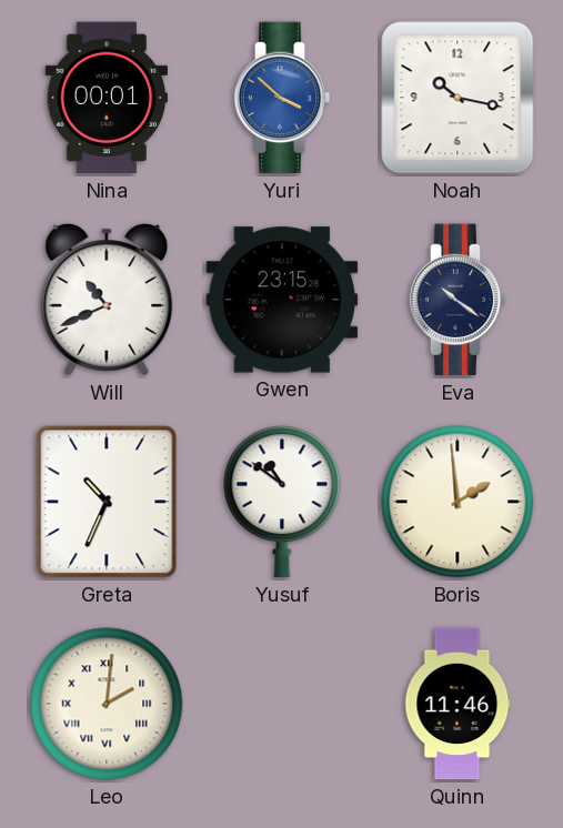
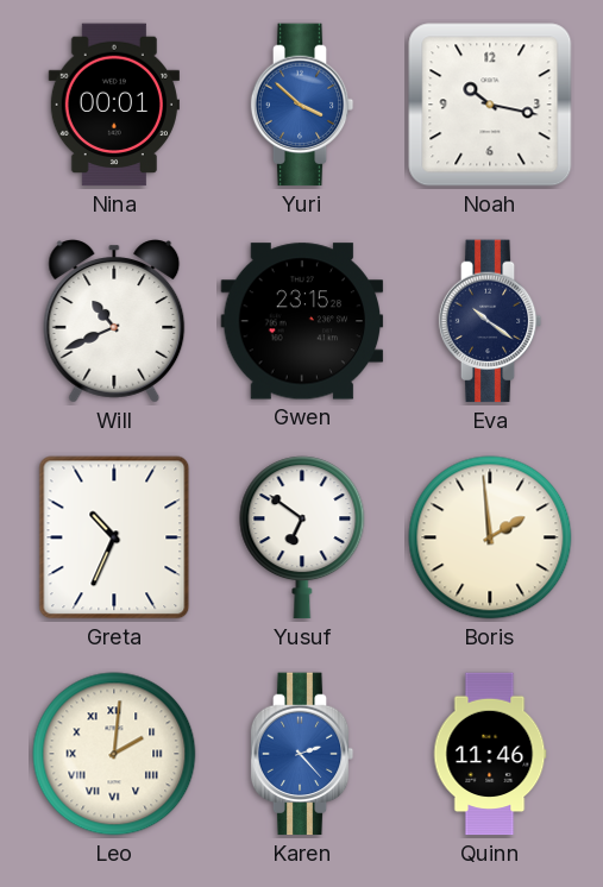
Yusuf: 10:51 -> 6:51 (302, 537)
Karen: none -> 2:23 (302, 754)
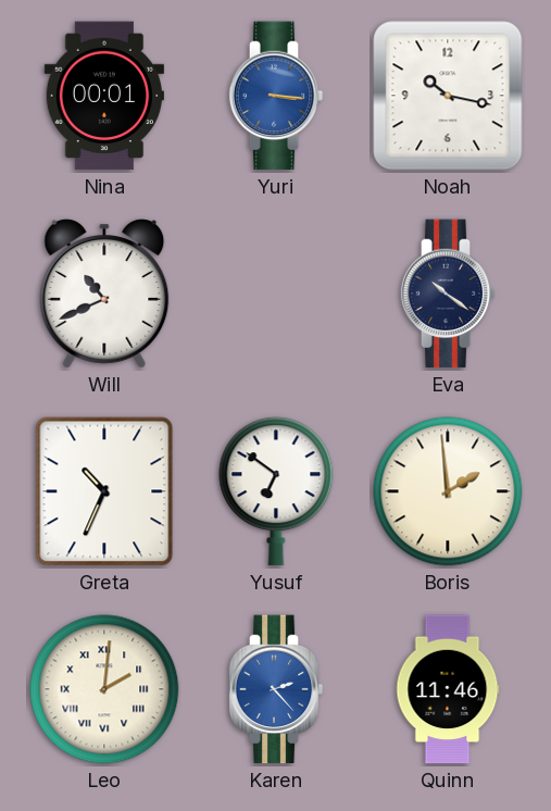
Yuri: 3:52 -> 3:16 (276, 96)
Gwen: 23:15 -> none (302, 321)
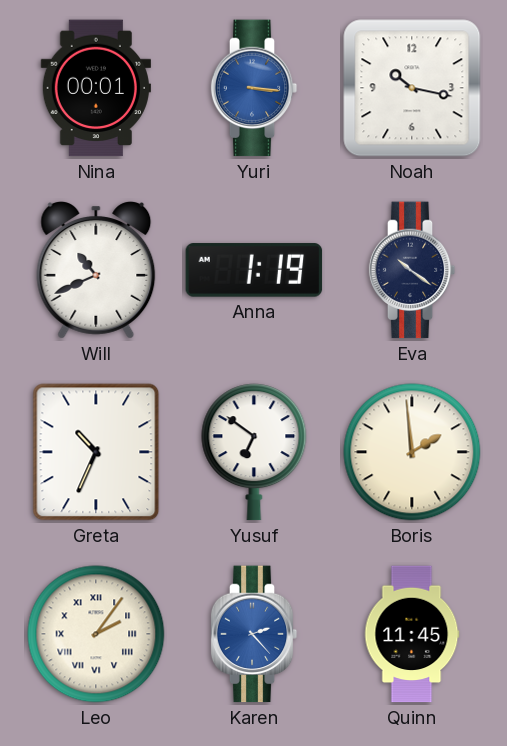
Anna: none -> 1:19 (254, 270)
Leo: 2:01 -> 2:06 (96, 634)
Quinn: 11:46 -> 11:45 (412, 634)
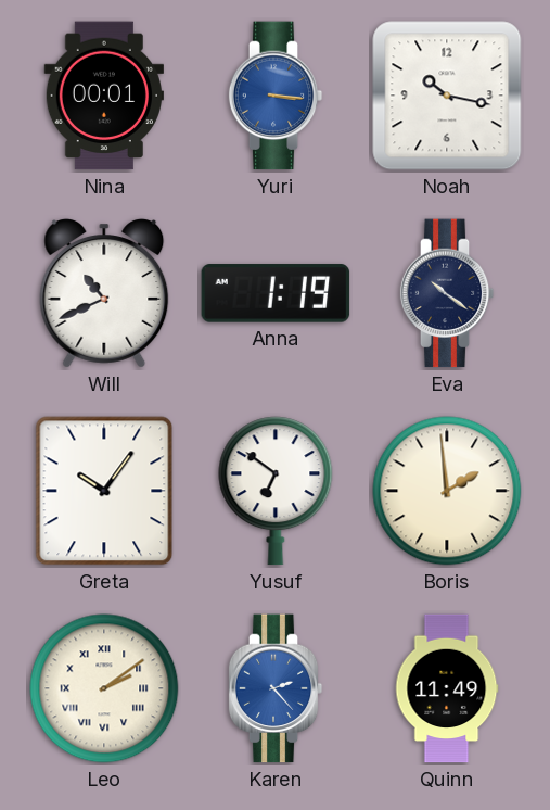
Greta: 10:34 -> 10:06 (104, 491)
Leo: 2:06 -> 2:09 (104, 688)
Quinn: 11:45 -> 11:49 (447, 688)
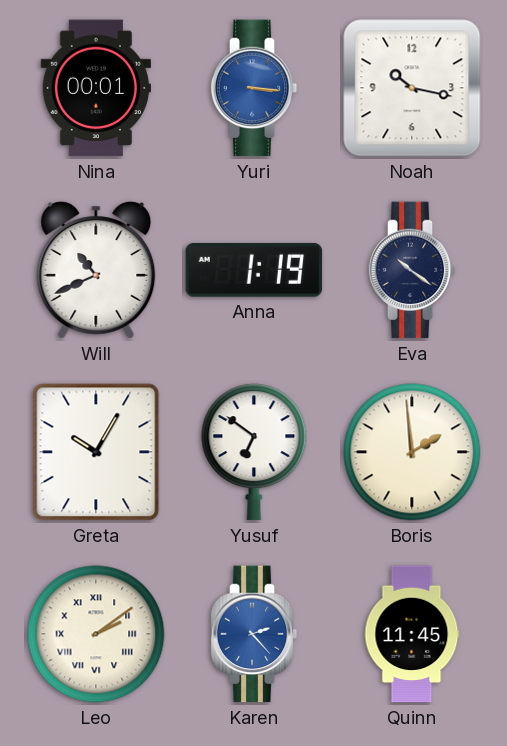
Greta: 10:06 -> 10:05 (96, 452)
Quinn: 11:49 -> 11:45 (412, 634)
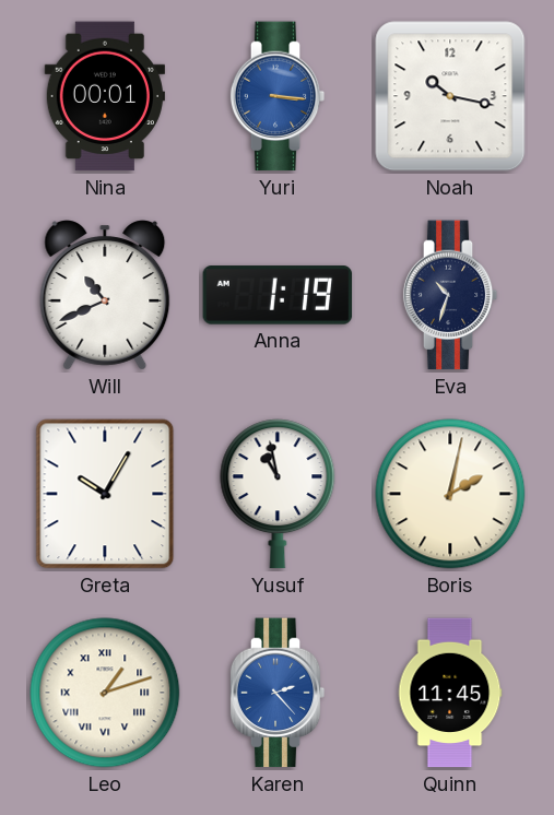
Eva: 10:21 -> 10:33 (450, 295)
Yusuf: 6:51 -> 10:58 (278, 494)
Boris: 1:59 -> 2:02 (450, 494)
Leo: 2:09 -> 1:12 (105, 693)
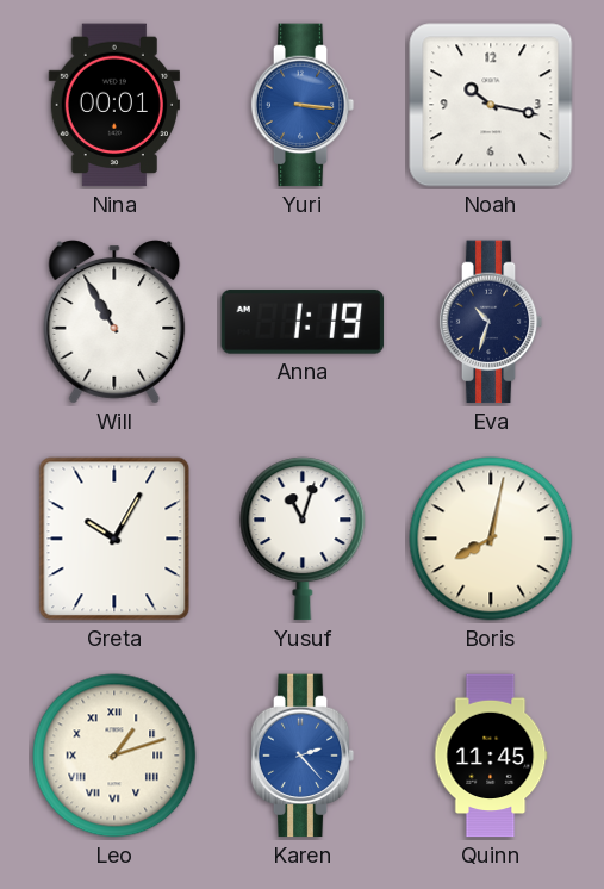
Will: 10:41 -> 10:55 (114, 322)
Yusuf: 10:58 -> 11:03 (303, 539)
Boris: 2:02 -> 8:02 (491, 539)
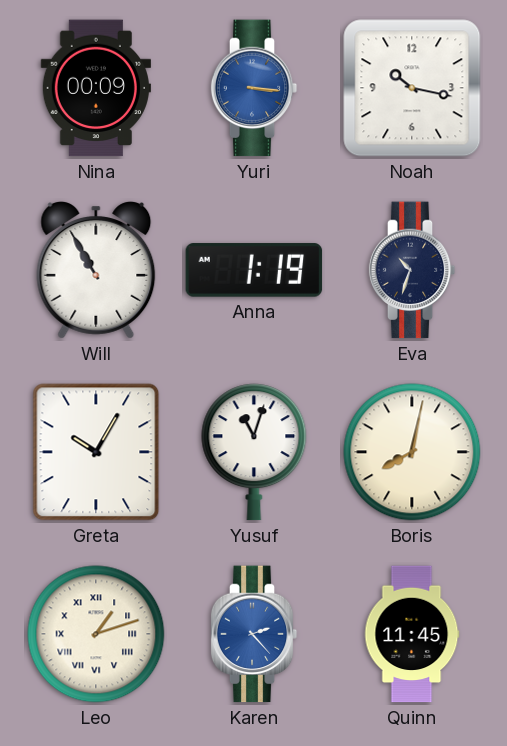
Nina: 00:01 -> 00:09 (96, 88)
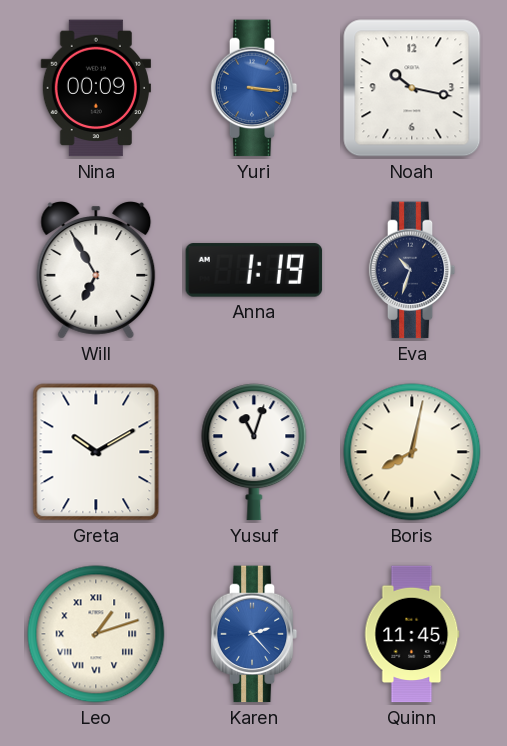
Will: 10:55 -> 6:55 (96, 270)
Greta: 10:05 -> 10:10 (96, 452)
